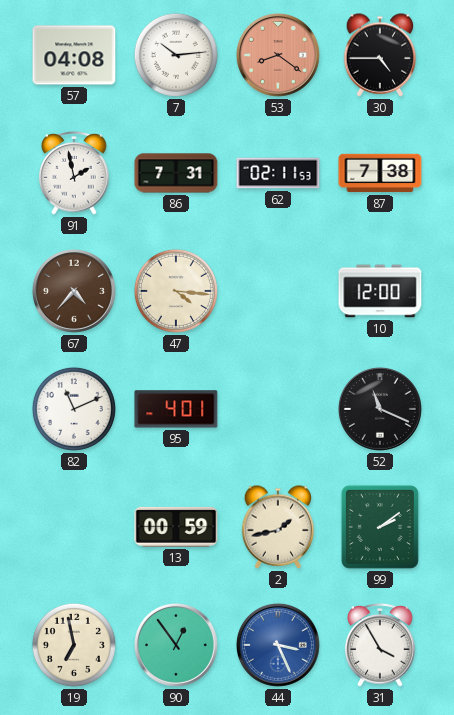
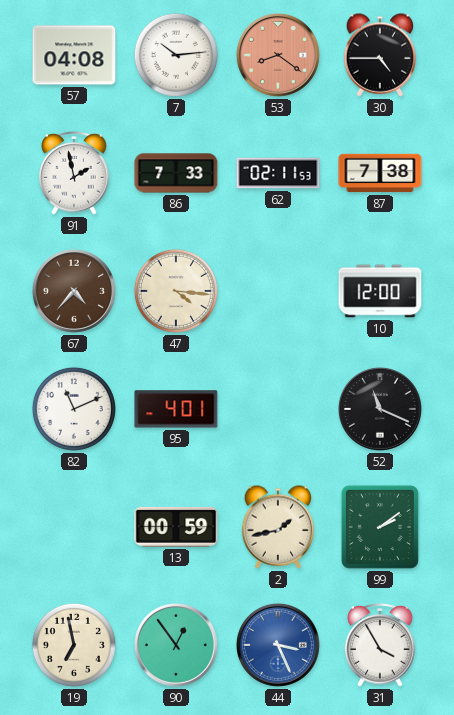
86: 7:31 -> 7:33 (176, 173)
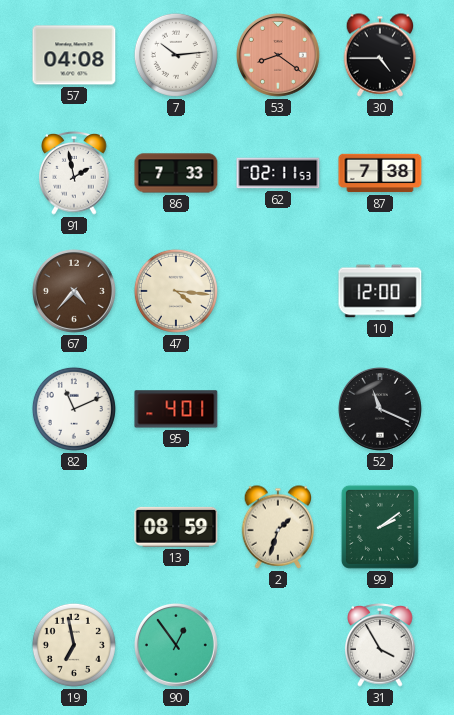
13: 00:59 -> 08:59 (176, 527)
2: 1:43 -> 1:33 (278, 527)
44: 3:26 -> none (278, 645)
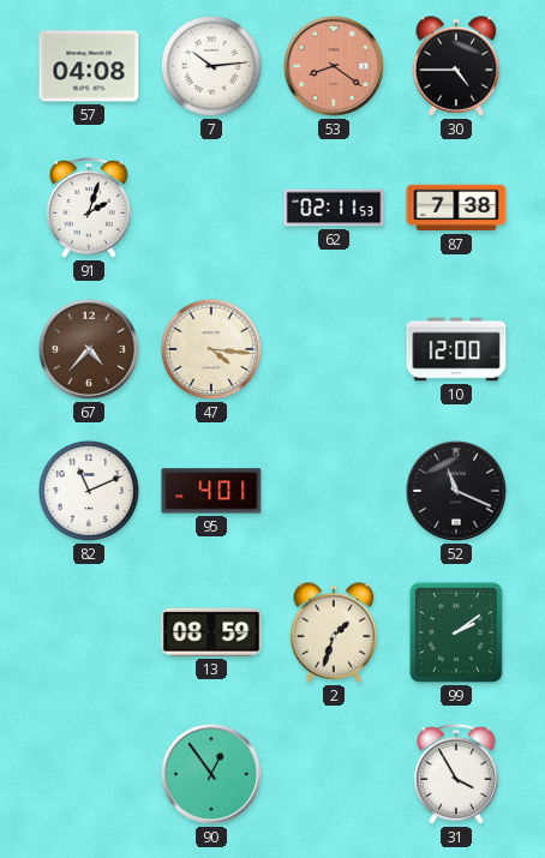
91: 1:58 -> 2:03 (89, 208)
86: 7:33 -> none (176, 173)
19: 6:58 -> none (74, 645)
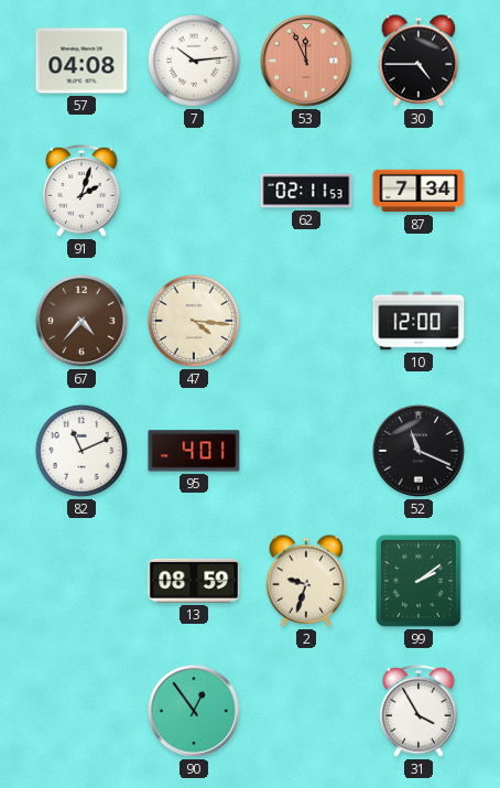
53: 8:21 -> 11:56 (306, 61)
87: 7:38 -> 7:34 (419, 191)
2: 1:33 -> 9:33 (306, 581)
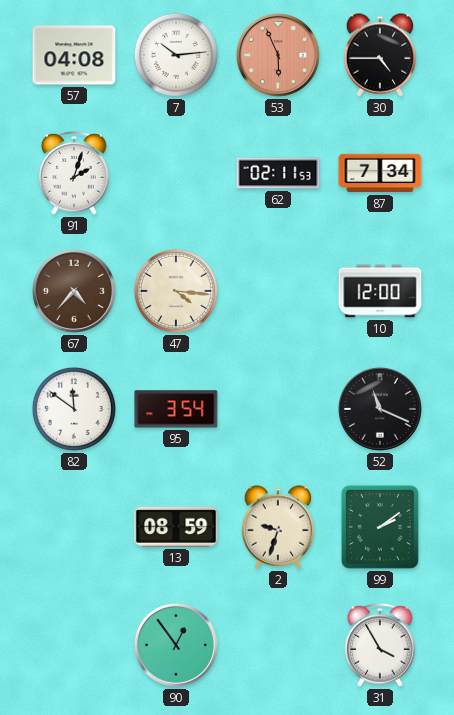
53: 11:56 -> 5:56 (278, 55)
82: 11:11 -> 11:51 (74, 409)
95: 4:01 -> 3:54 (176, 409)
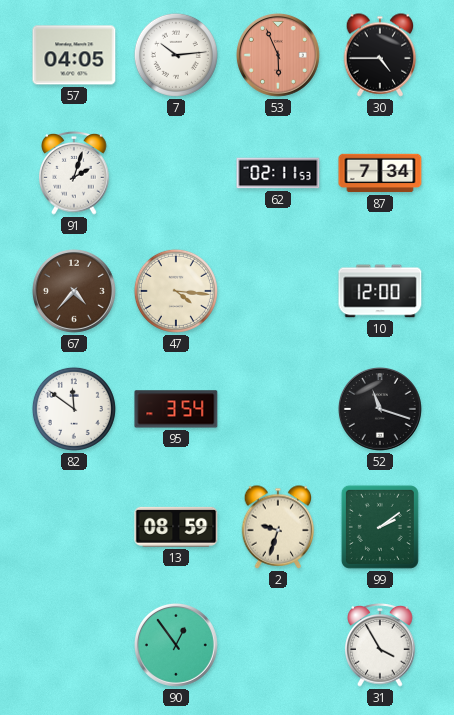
57: 04:08 -> 04:05 (74, 55)
52: 11:19 -> 11:18 (380, 409)
